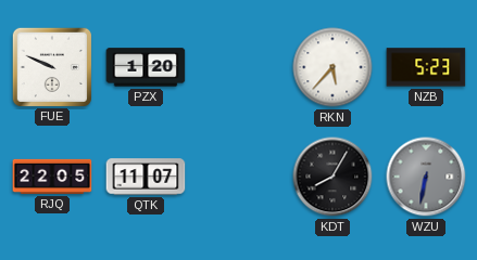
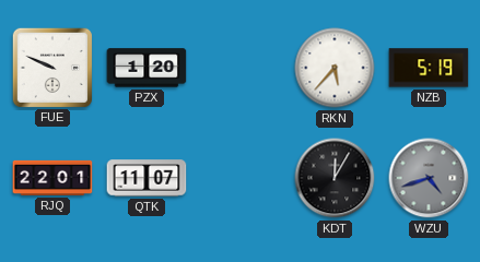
NZB: 5:23 -> 5:19 (429, 68)
RJQ: 22:05 -> 22:01 (52, 178)
KDT: 8:05 -> 12:05 (335, 178)
WZU: 6:32 -> 4:42 (429, 178)
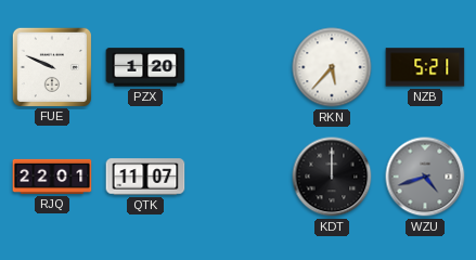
NZB: 5:19 -> 5:21 (425, 67)
KDT: 12:05 -> 12:00 (332, 177)
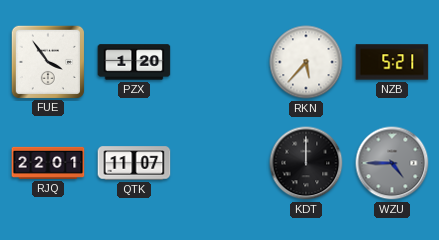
FUE: 9:49 -> 3:54 (47, 61)
WZU: 4:42 -> 4:45 (392, 163)
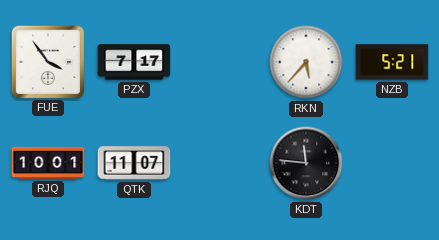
PZX: 1:20 -> 7:17 (134, 62)
RJQ: 22:01 -> 10:01 (48, 163)
KDT: 12:00 -> 11:46 (306, 163)
WZU: 4:45 -> none (392, 163)
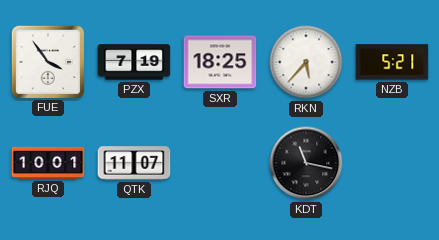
PZX: 7:17 -> 7:19 (134, 62)
SXR: none -> 18:25 (220, 62)
KDT: 11:46 -> 11:17 (306, 163)
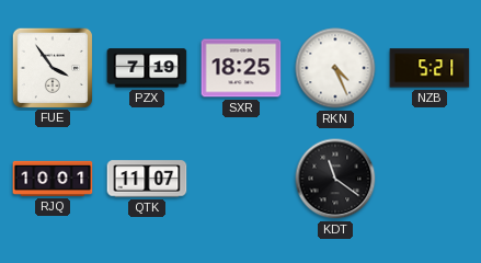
RKN: 5:37 -> 4:26 (335, 68)
KDT: 11:17 -> 11:21 (335, 179)
